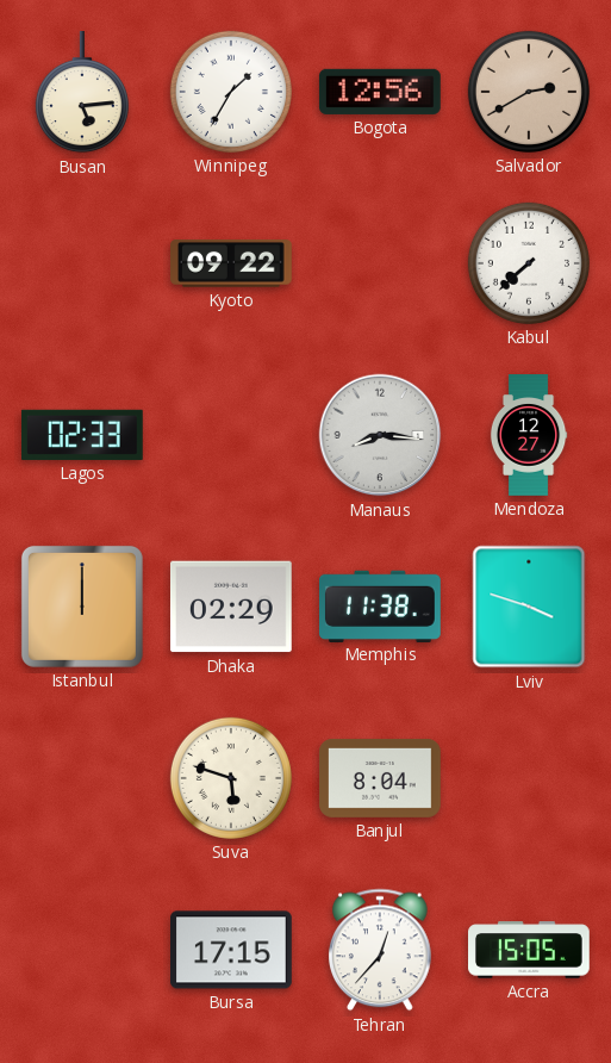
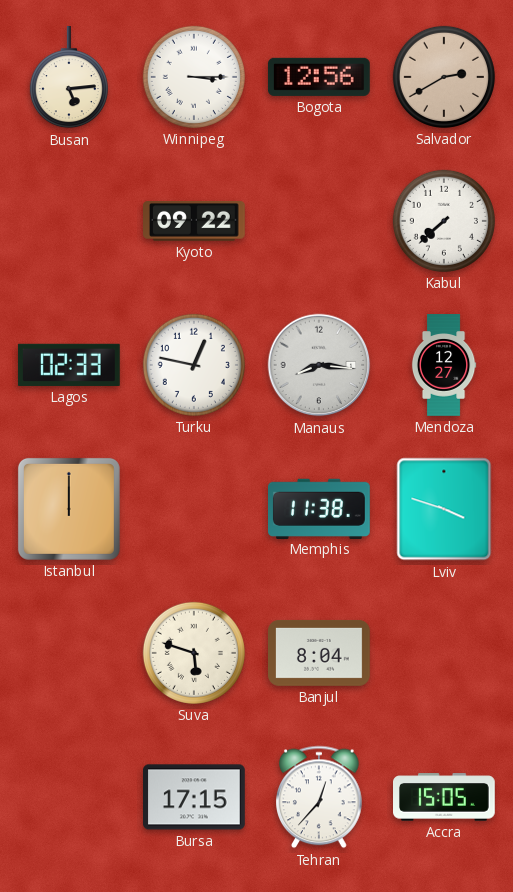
Winnipeg: 1:35 -> 3:15 (194, 77)
Turku: none -> 12:47 (194, 365)
Dhaka: 02:29 -> none (231, 607)
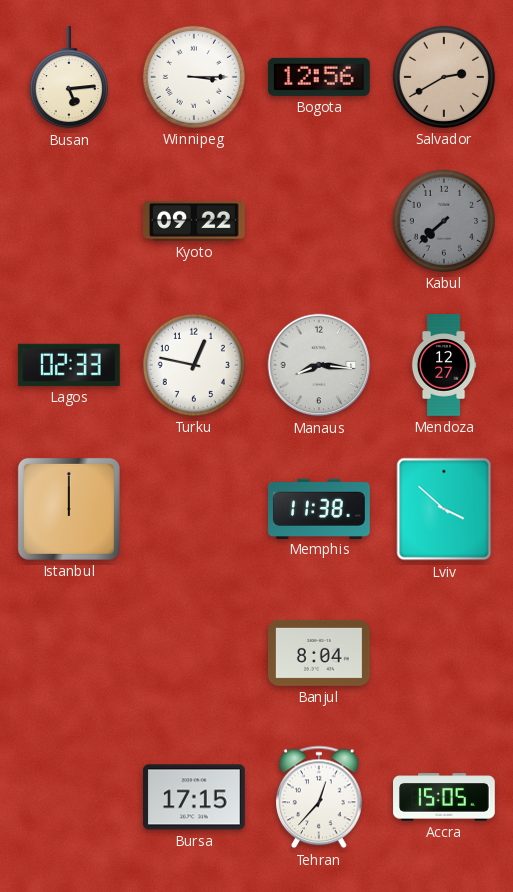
Kabul dial: white -> grey (444, 221)
Lviv: 3:48 -> 3:52 (444, 509)
Suva: 5:48 -> none (194, 653)
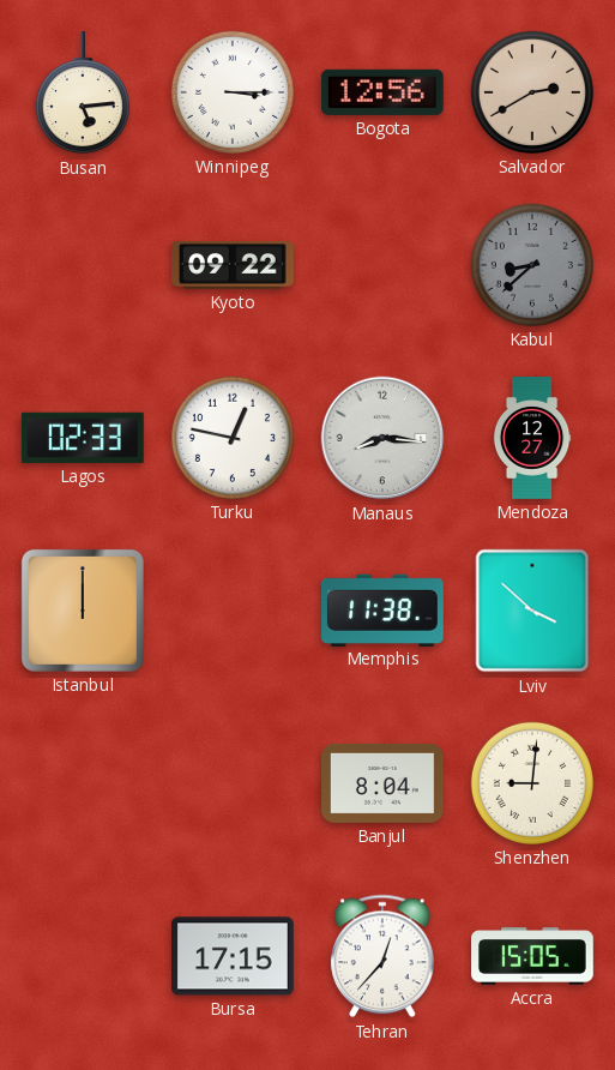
Kabul: 7:38 -> 8:38 (532, 265)
Shenzhen: none -> 9:01 (532, 783)
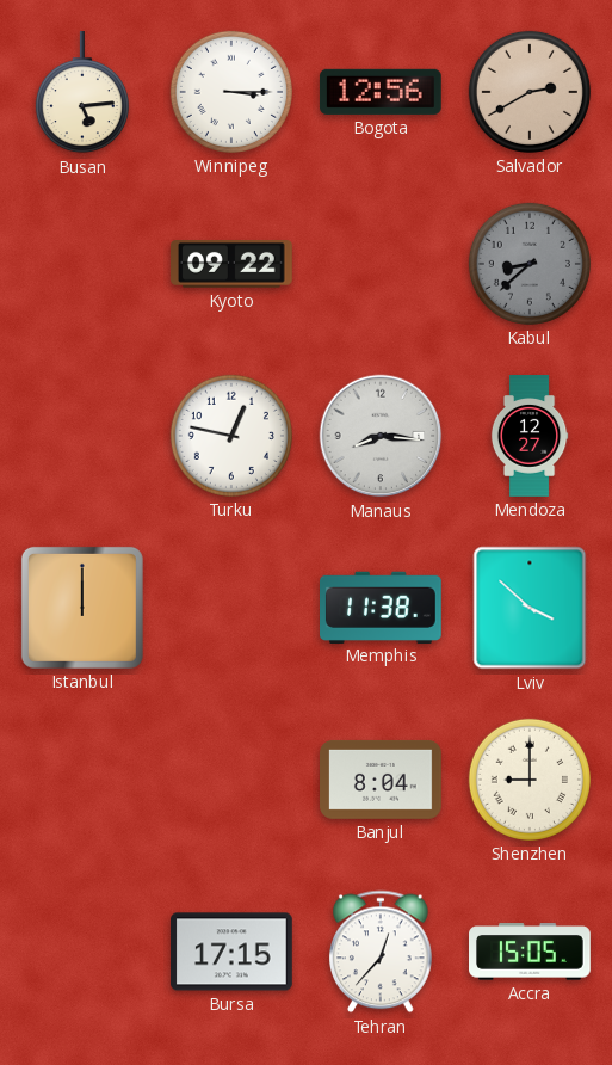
Lagos: 02:33 -> none (83, 438)
Shenzhen: 9:01 -> 9:00 (530, 780)
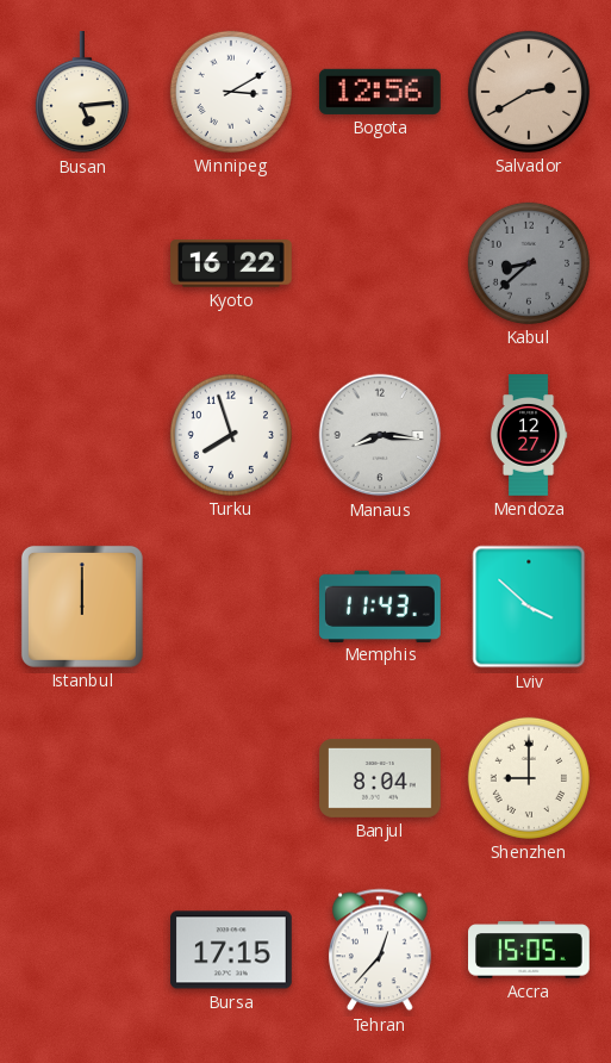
Winnipeg: 3:15 -> 3:10 (231, 92)
Kyoto: 09:22 -> 16:22 (232, 265)
Turku: 12:47 -> 7:57 (231, 435)
Memphis: 11:38 -> 11:43 (381, 605)
